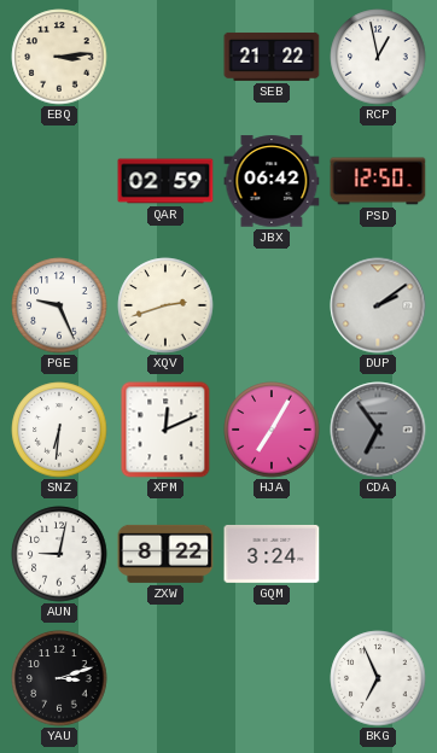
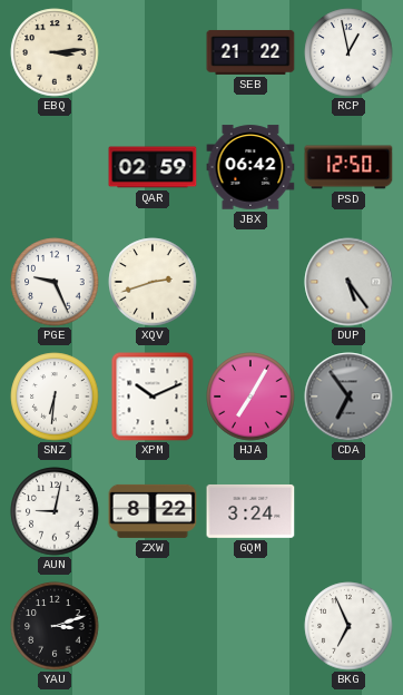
DUP: 2:09 -> 5:24 (348, 282)
XPM: 12:11 -> 10:11 (153, 397)
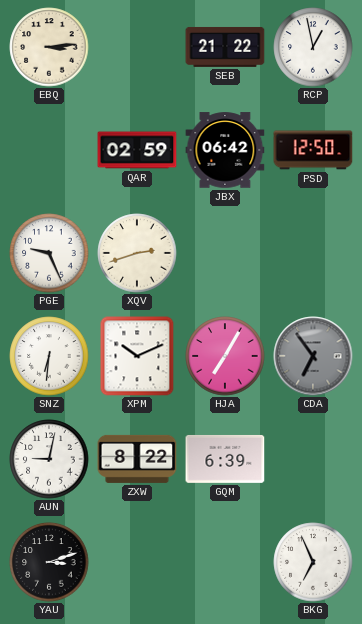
DUP: 5:24 -> none (348, 282)
GQM: 3:24 -> 6:39 (225, 459)
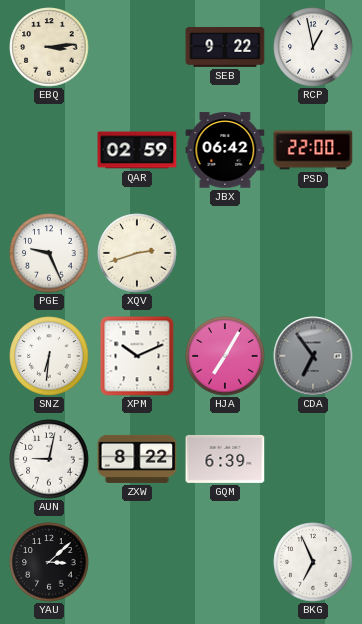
SEB: 21:22 -> 9:22 (225, 47)
PSD: 12:50 -> 22:00 (313, 150)
YAU: 3:12 -> 3:08 (49, 562)
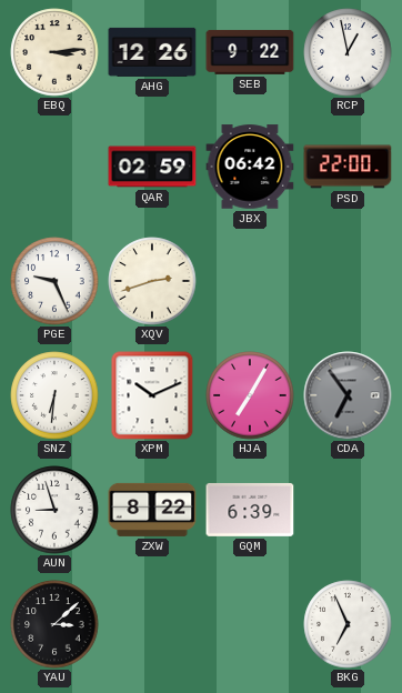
AHG: none -> 12:26 (152, 52)
AUN: 9:02 -> 8:57 (54, 510)
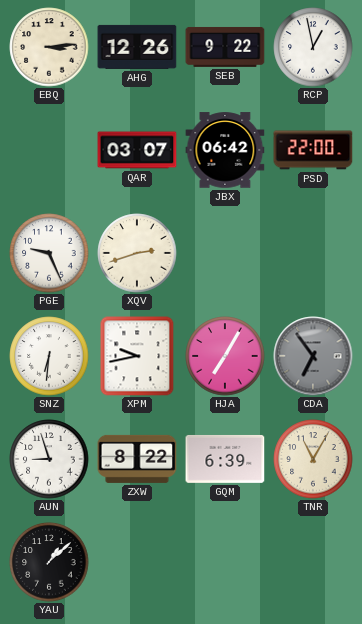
QAR: 02:59 -> 03:07 (137, 150)
XPM: 10:11 -> 9:43 (137, 356)
TNR: none -> 11:05 (313, 459)
YAU: 3:08 -> 1:08 (49, 562)
BKG: 6:56 -> none (348, 624)
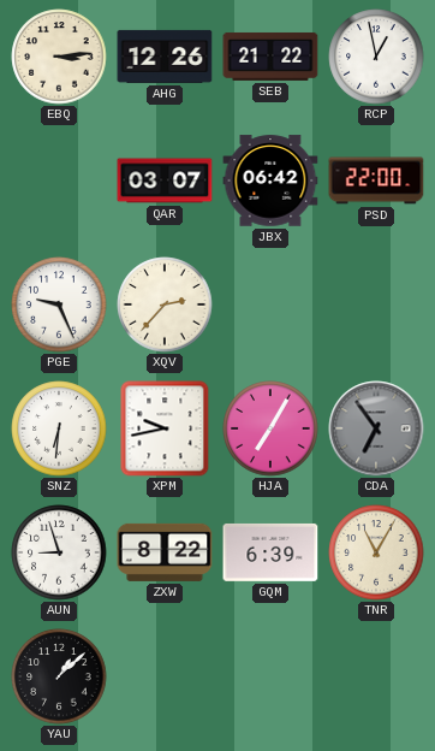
SEB: 9:22 -> 21:22 (270, 57)
XQV: 2:42 -> 2:37 (165, 304)
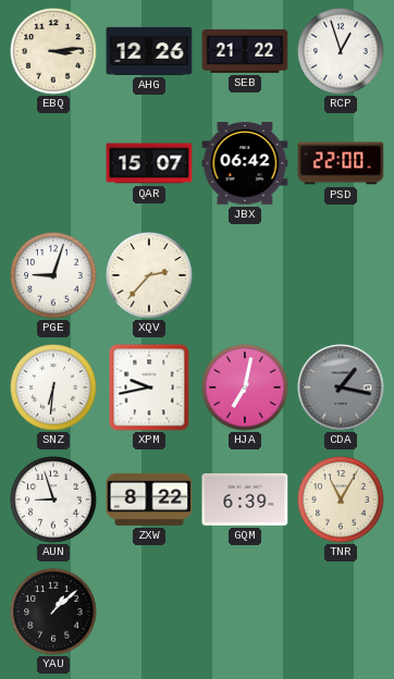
RCP: 12:58 -> 12:57 (341, 51)
QAR: 03:07 -> 15:07 (149, 163)
PGE: 9:26 -> 9:03 (53, 275)
HJA: 7:05 -> 7:02 (245, 387)
CDA: 6:54 -> 1:17 (341, 387)
